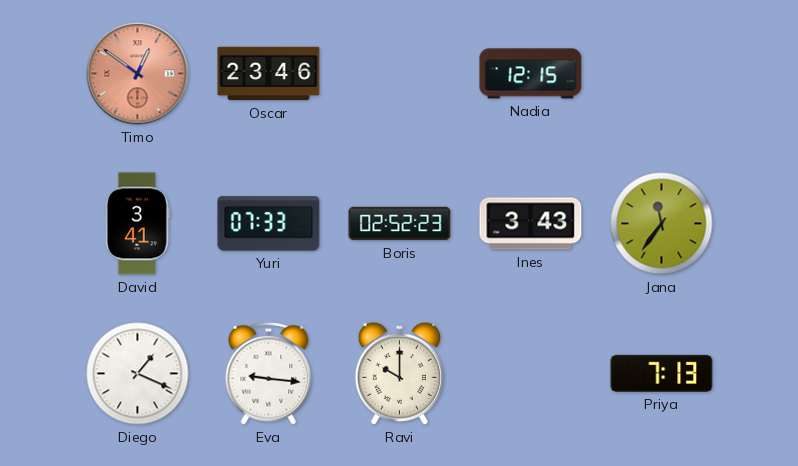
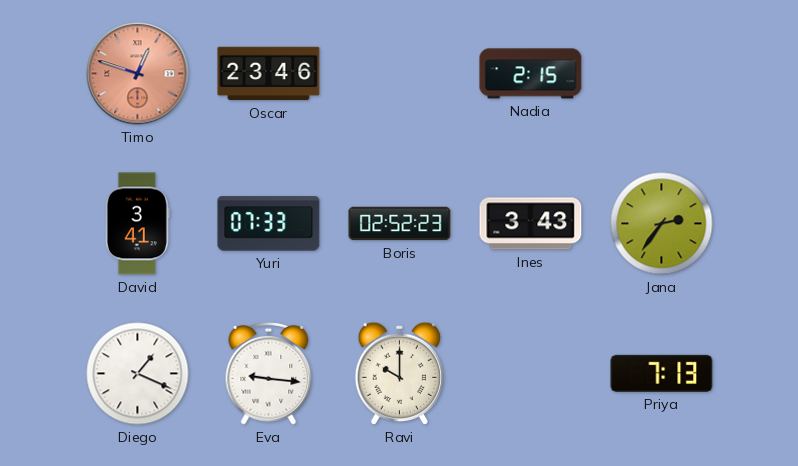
Timo: 12:51 -> 12:48 (138, 74)
Nadia: 12:15 -> 2:15 (531, 74)
Jana: 11:36 -> 2:36 (662, 224)
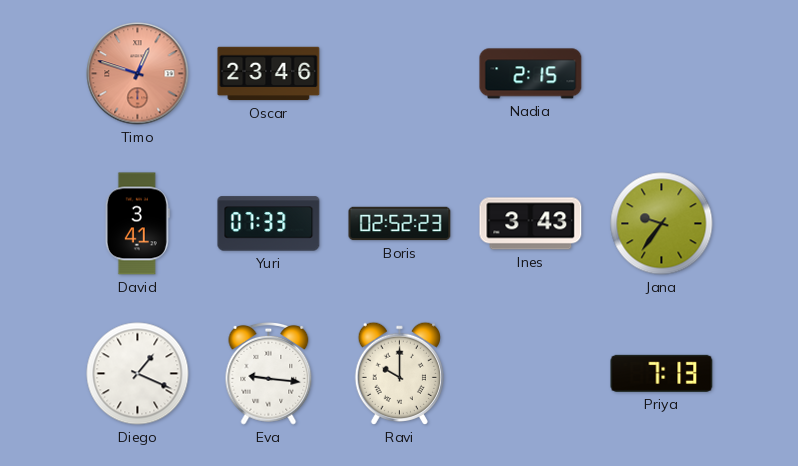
Jana: 2:36 -> 9:36 (662, 224)
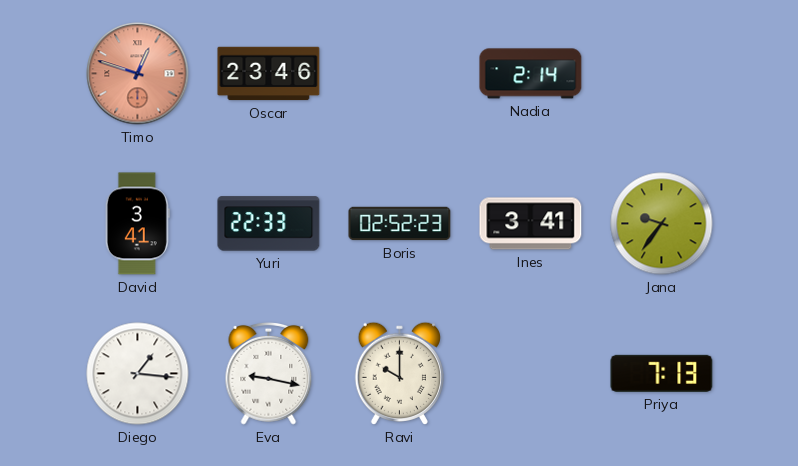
Nadia: 2:15 -> 2:14 (531, 74)
Yuri: 07:33 -> 22:33 (269, 224)
Ines: 3:43 -> 3:41 (531, 224)
Diego: 1:19 -> 1:16 (138, 374)
Eva: 9:16 -> 9:17 (269, 373)
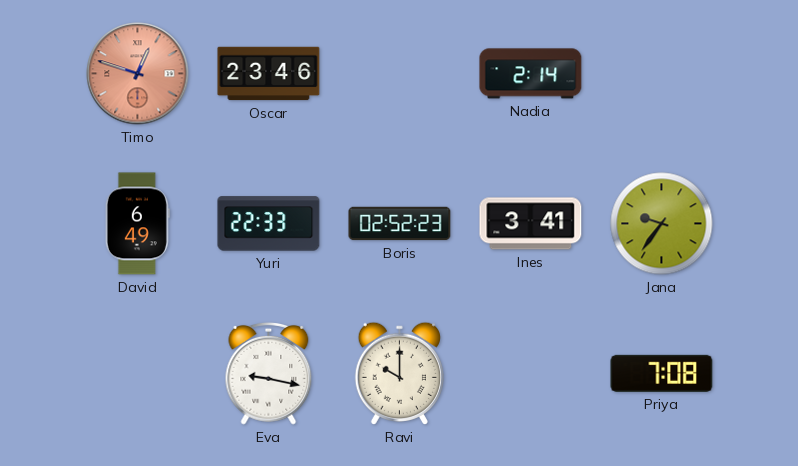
David: 3:41 -> 6:49 (137, 224)
Diego: 1:16 -> none (138, 374)
Priya: 7:13 -> 7:08 (662, 373)
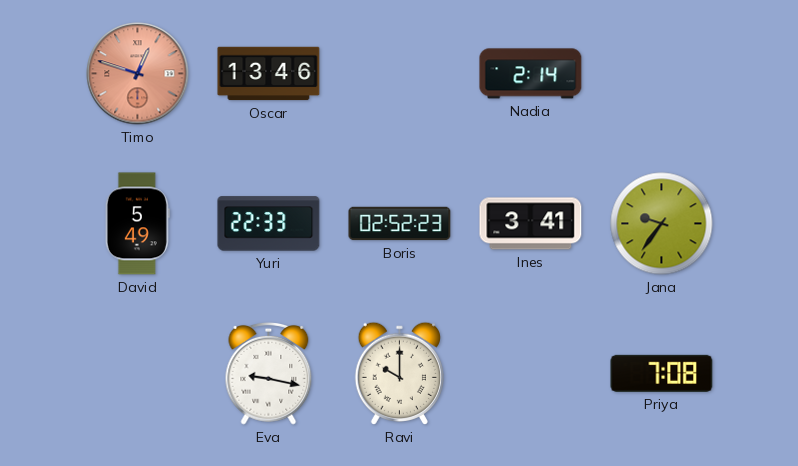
Oscar: 23:46 -> 13:46 (269, 74)
David: 6:49 -> 5:49 (137, 224)
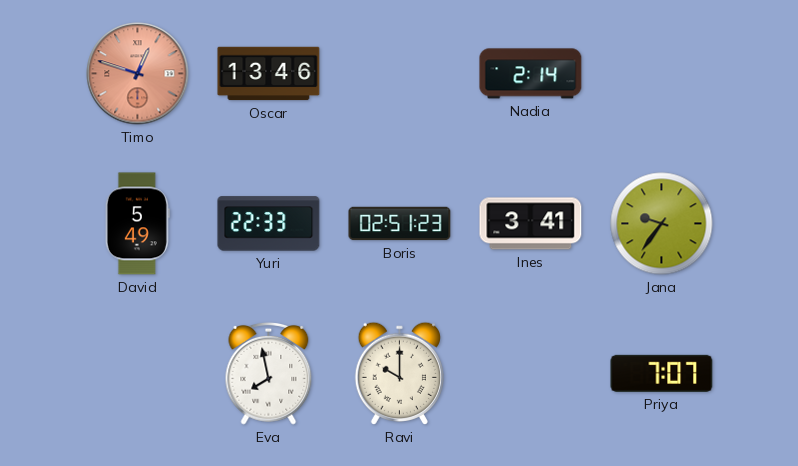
Boris: 02:52 -> 02:51 (400, 224)
Eva: 9:17 -> 7:58 (269, 373)
Priya: 7:08 -> 7:07 (662, 373)
